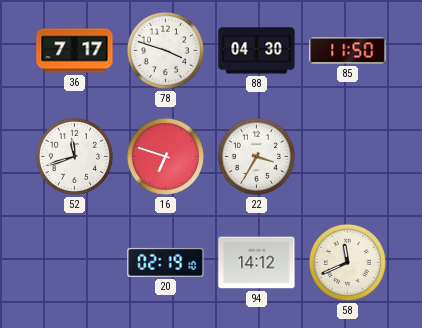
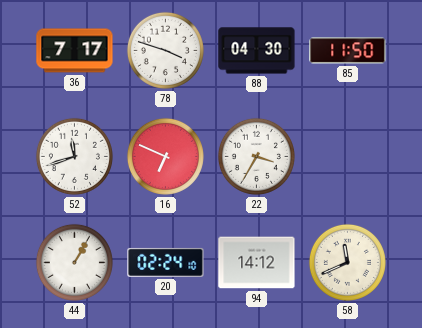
16: 6:48 -> 6:49 (165, 156)
44: none -> 1:05 (74, 262)
20: 02:19 -> 02:24 (166, 262)
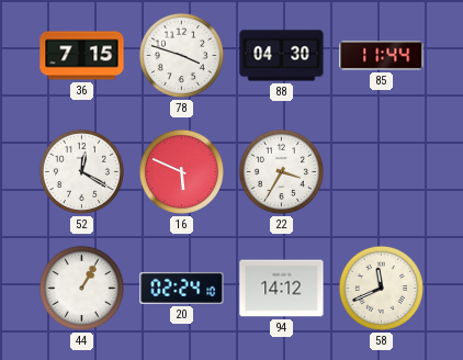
36: 7:17 -> 7:15 (82, 56)
85: 11:50 -> 11:44 (382, 56)
52: 11:42 -> 12:20 (81, 171)
16: 6:49 -> 5:49 (181, 171)
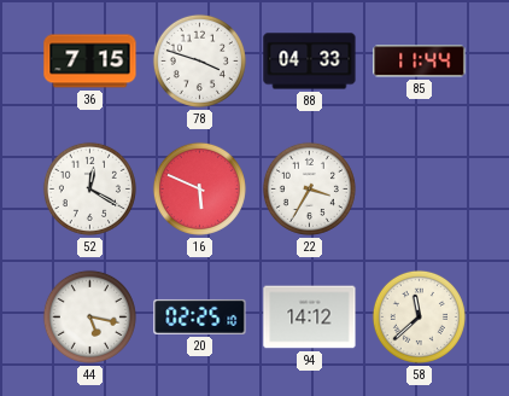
88: 04:30 -> 04:33 (310, 62)
44: 1:05 -> 5:17 (89, 316)
20: 02:24 -> 02:25 (200, 316)
58: 11:41 -> 11:38 (419, 316)
